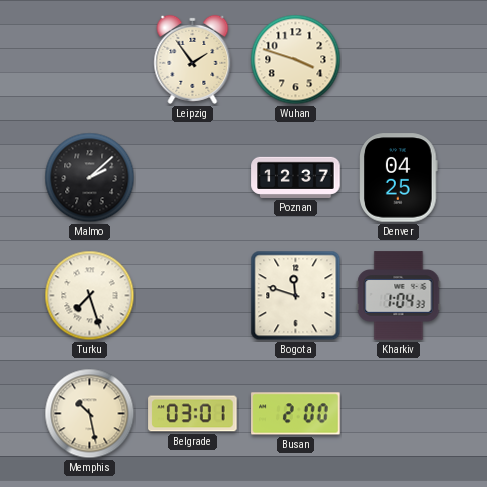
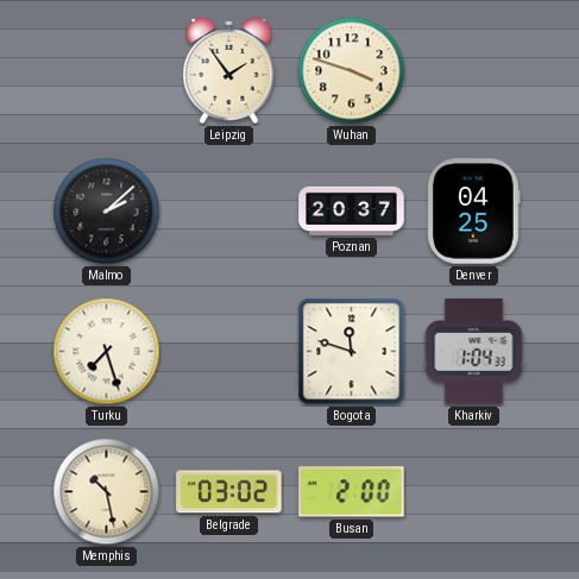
Poznan: 12:37 -> 20:37 (352, 210)
Belgrade: 03:01 -> 03:02 (229, 492)
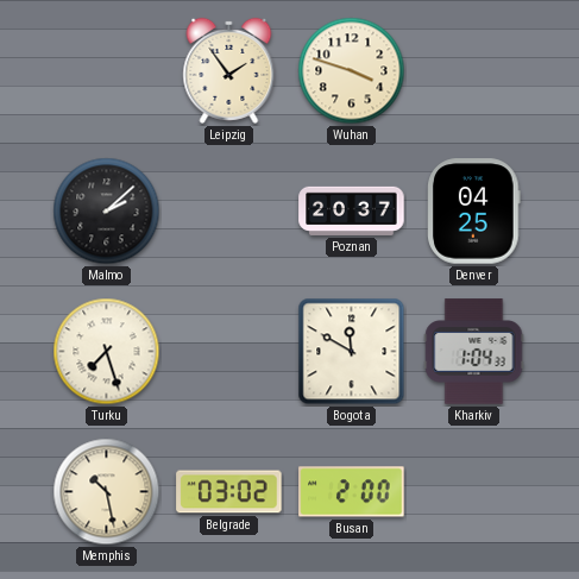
Bogota: 11:48 -> 11:50 (352, 352)
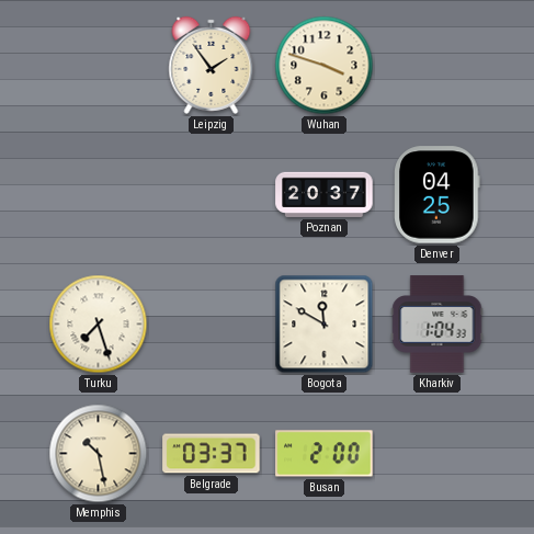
Malmo: 2:08 -> none (107, 212)
Belgrade: 03:02 -> 03:37 (212, 454)
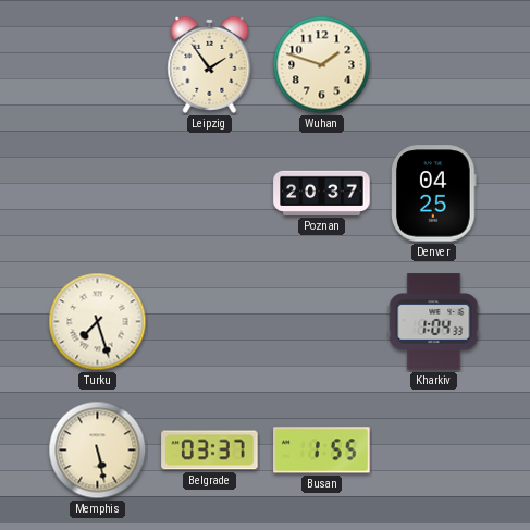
Wuhan: 3:48 -> 1:48 (322, 65)
Bogota: 11:50 -> none (325, 325)
Memphis: 10:28 -> 5:28 (98, 451)
Busan: 2:00 -> 1:55 (322, 451)
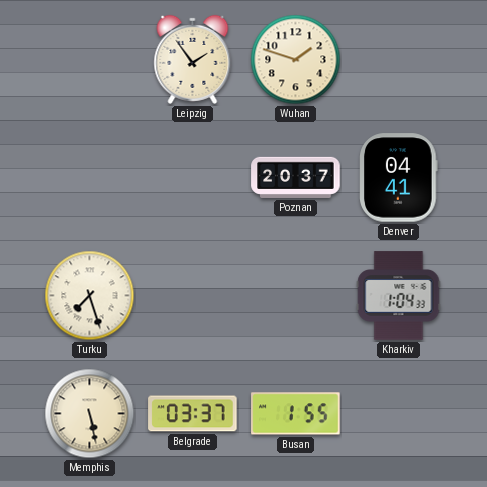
Denver: 04:25 -> 04:41 (399, 178)
